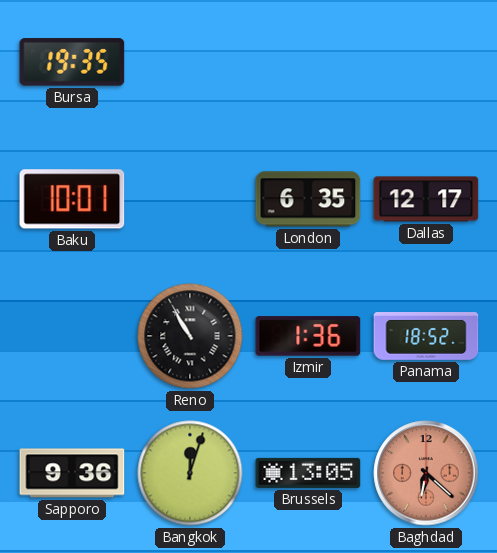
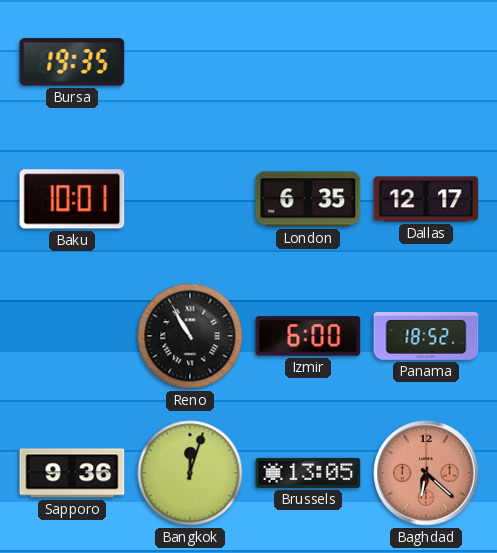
Izmir: 1:36 -> 6:00 (308, 336)
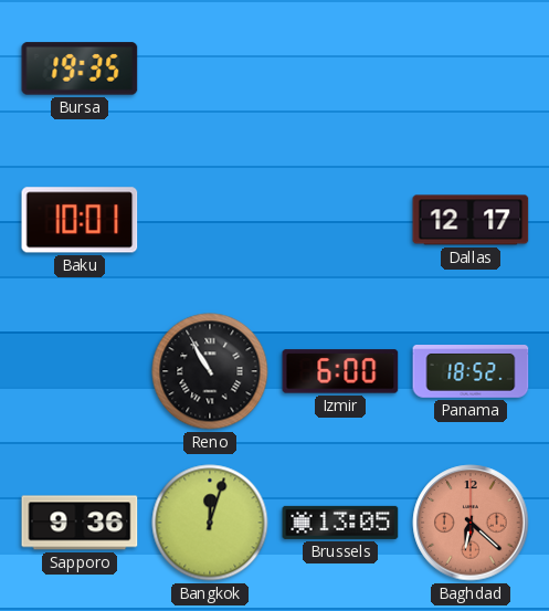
London: 6:35 -> none (308, 199)
